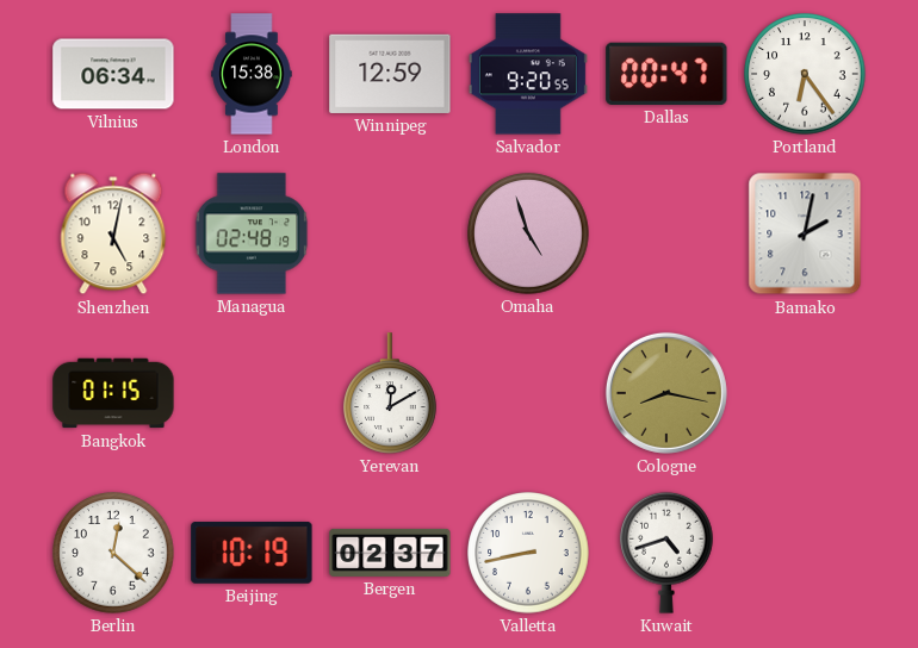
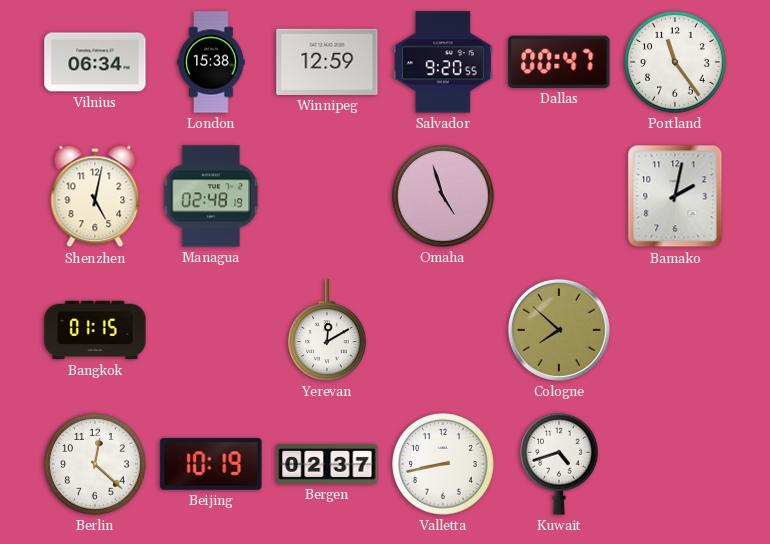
Portland: 6:24 -> 11:24 (675, 62)
Cologne: 8:17 -> 7:52 (559, 330)
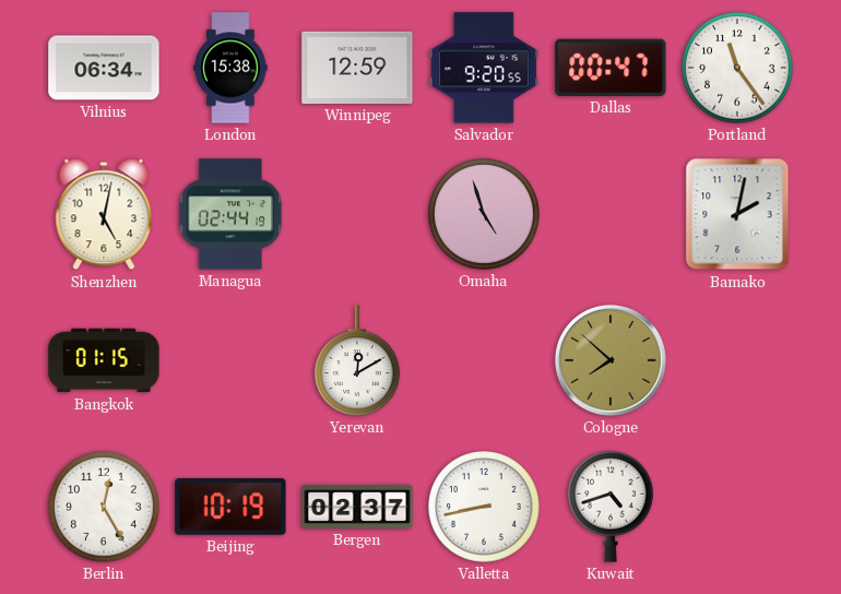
Managua: 02:48 -> 02:44 (230, 214)
Berlin: 12:22 -> 12:25 (104, 507)
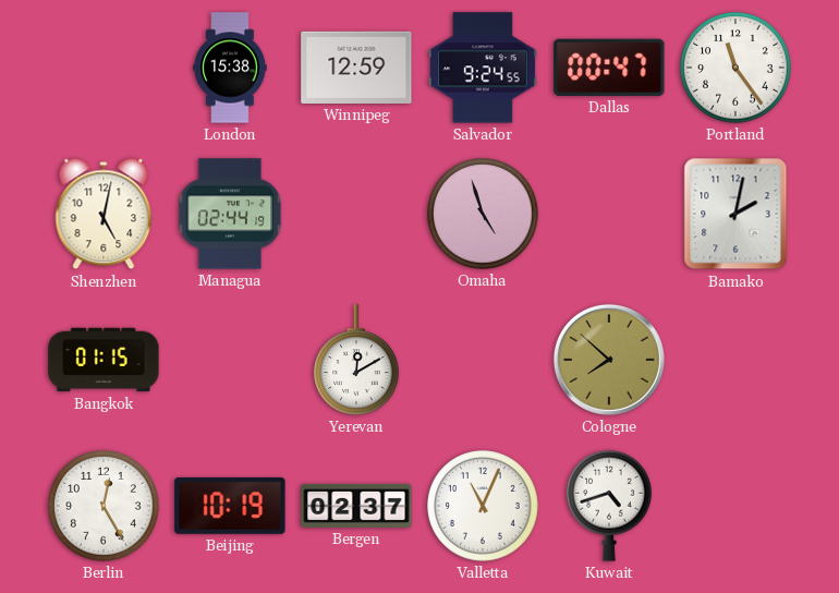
Vilnius: 06:34 -> none (104, 68)
Salvador: 9:20 -> 9:24 (483, 68)
Valletta: 8:43 -> 11:04 (483, 506)
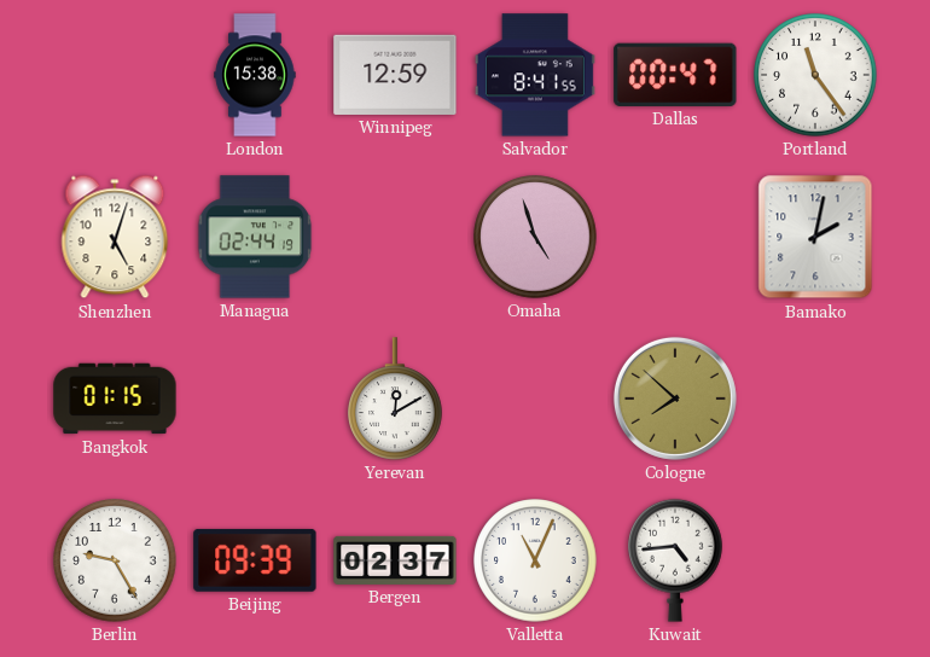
Salvador: 9:24 -> 8:41 (535, 75)
Shenzhen: 5:02 -> 5:03 (115, 237)
Berlin: 12:25 -> 9:25 (115, 560)
Beijing: 10:19 -> 09:39 (255, 560)
Kuwait: 4:42 -> 4:44 (676, 560)
